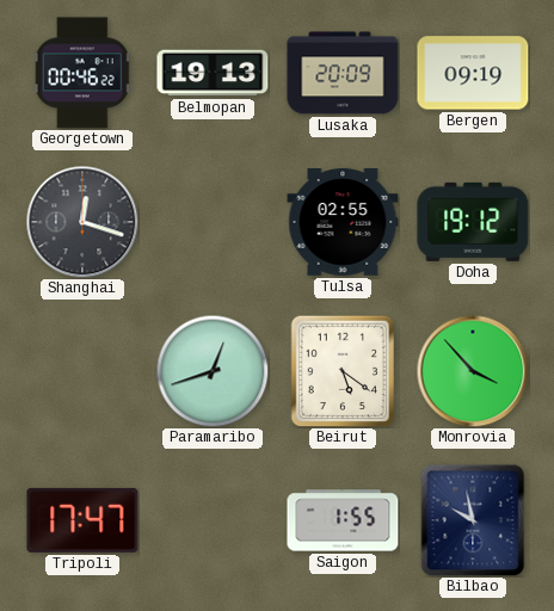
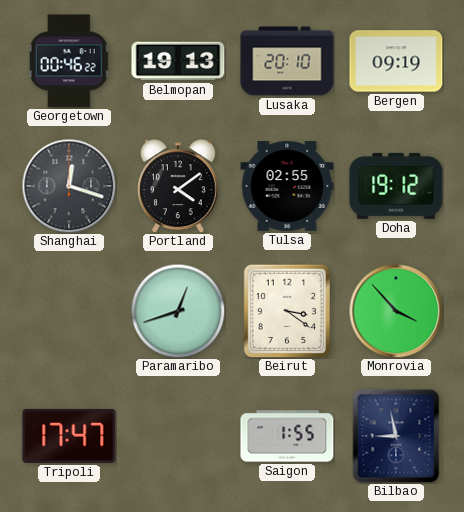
Lusaka: 20:09 -> 20:10 (287, 61)
Portland: none -> 4:09 (179, 186)
Beirut: 5:21 -> 3:21 (287, 311)
Bilbao: 9:58 -> 8:58 (396, 436)
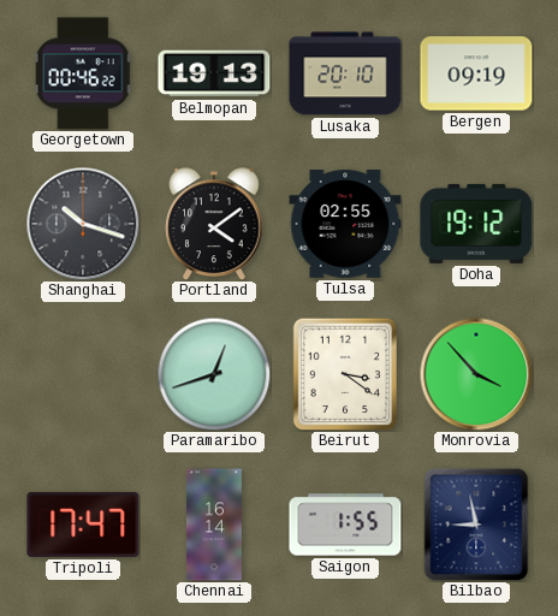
Shanghai: 12:18 -> 10:18 (83, 224)
Chennai: none -> 16:14 (214, 525)
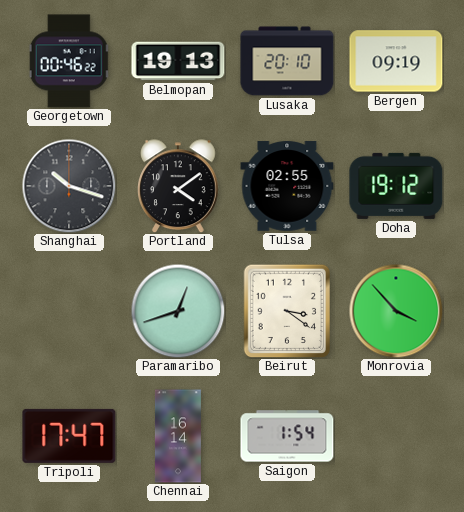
Saigon: 1:55 -> 1:54 (287, 436)
Bilbao: 8:58 -> none (476, 525)
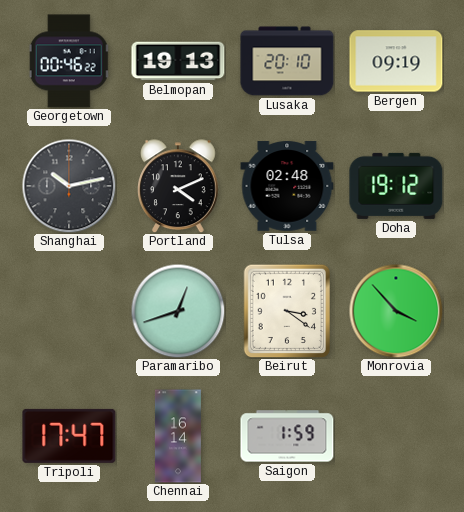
Shanghai: 10:18 -> 10:13 (69, 186)
Portland: 4:09 -> 4:11 (179, 186)
Tulsa: 02:55 -> 02:48 (287, 186)
Saigon: 1:54 -> 1:59 (287, 436)
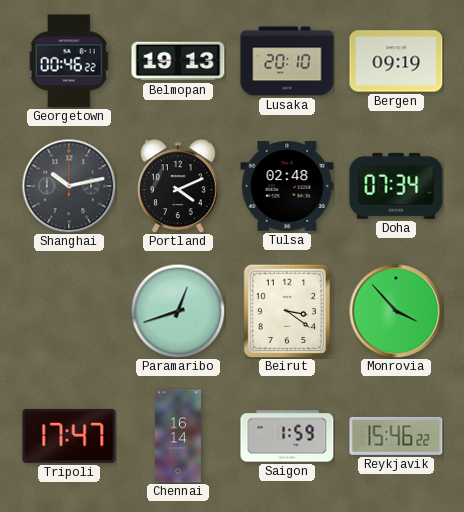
Doha: 19:12 -> 07:34 (396, 186)
Reykjavik: none -> 15:46 (396, 436)
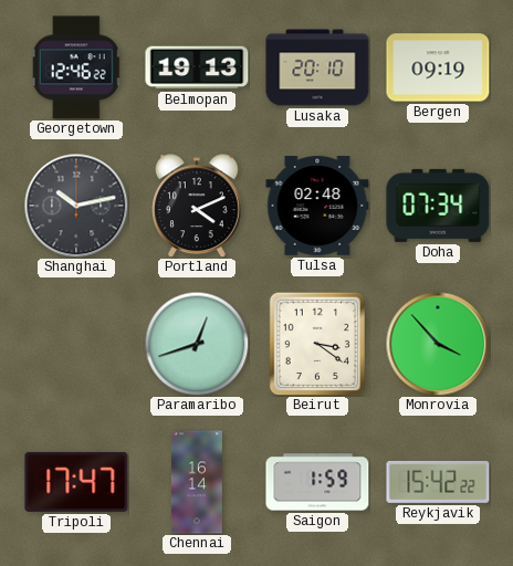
Georgetown: 00:46 -> 12:46 (76, 67)
Reykjavik: 15:46 -> 15:42 (438, 482)
